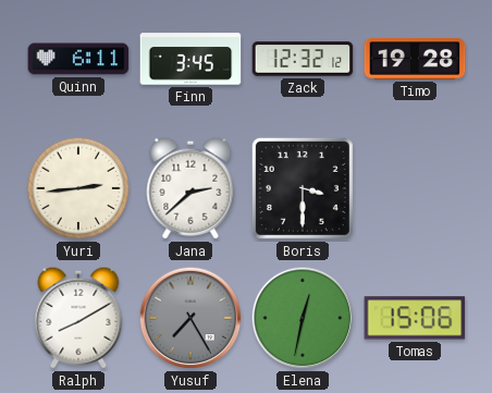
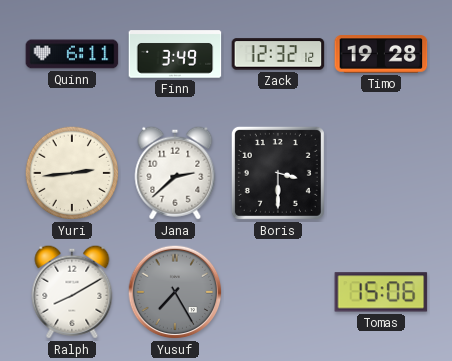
Finn: 3:45 -> 3:49 (175, 54)
Elena: 12:32 -> none (303, 318)
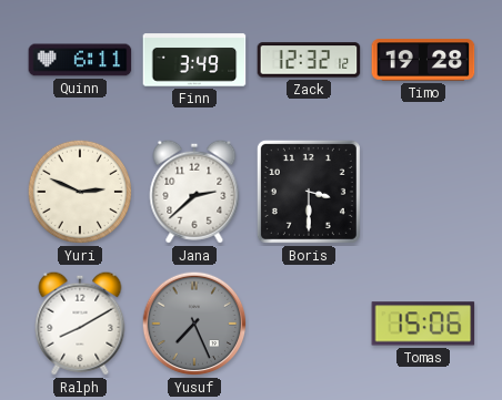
Yuri: 2:44 -> 2:49 (80, 192)
Yusuf: 7:25 -> 7:26 (194, 324)
